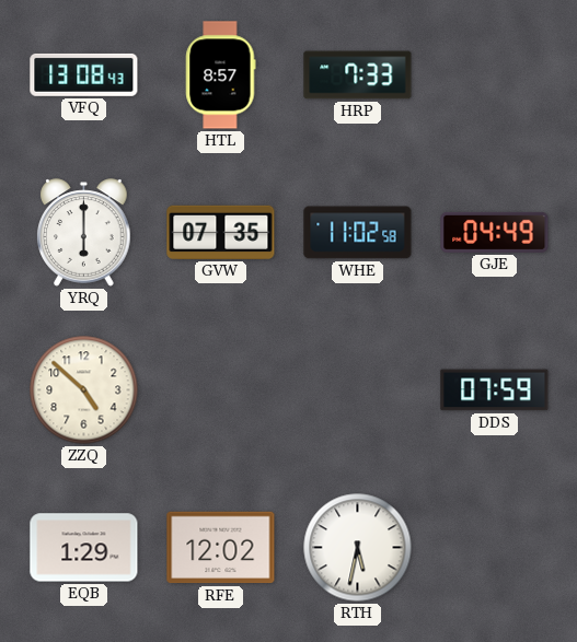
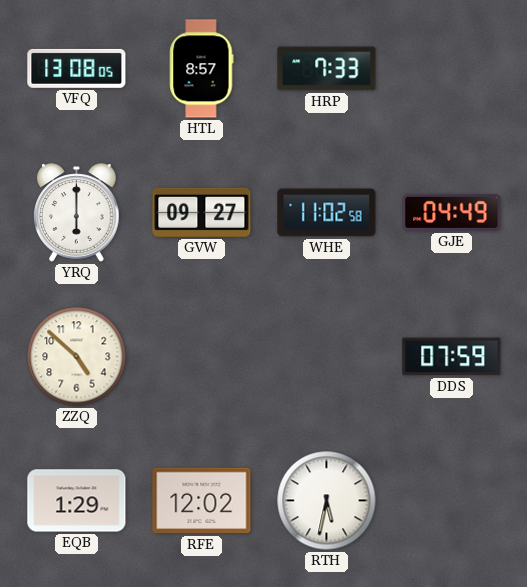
VFQ: 13:08:43 -> 13:08:05 (77, 68)
GVW: 07:35 -> 09:27 (202, 212)
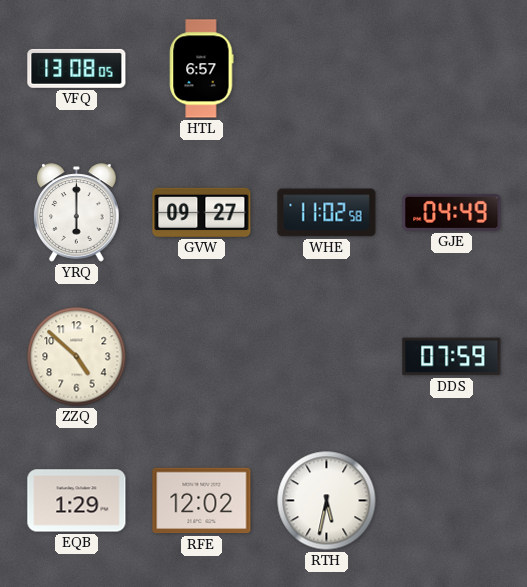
HTL: 8:57 -> 6:57 (202, 69)
HRP: 7:33 -> none (327, 69)
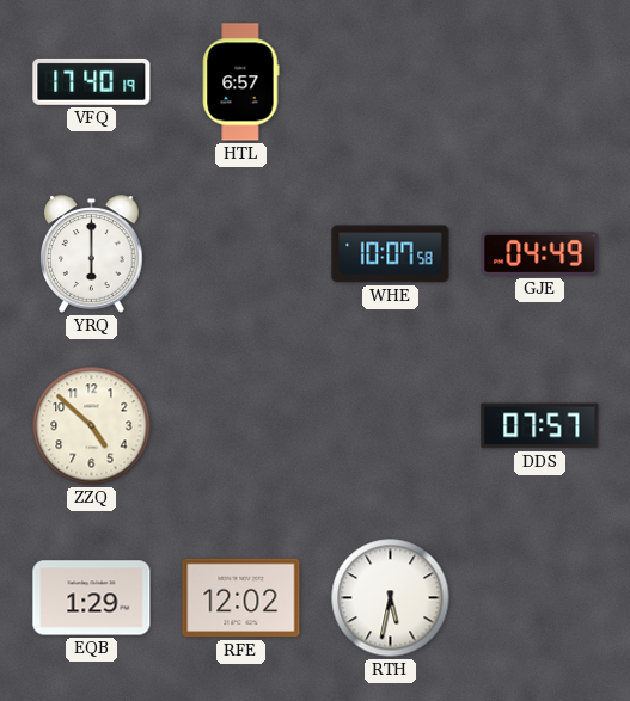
VFQ: 13:08 -> 17:40 (92, 81)
GVW: 09:27 -> none (202, 212)
WHE: 11:02 -> 10:07 (391, 254)
DDS: 07:59 -> 07:57 (540, 426)
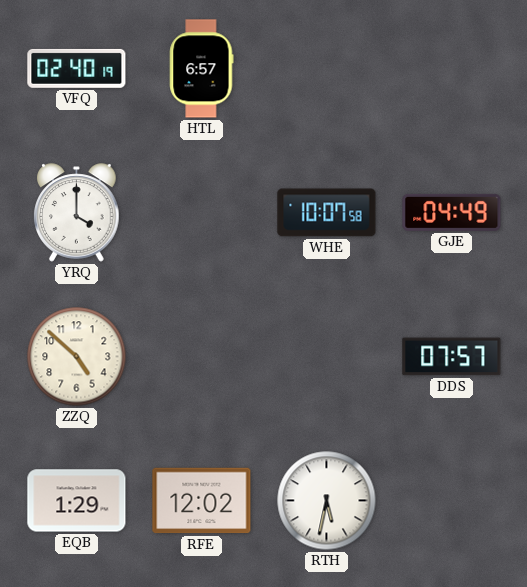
VFQ: 17:40 -> 02:40 (77, 68)
YRQ: 6:00 -> 4:00 (77, 213)
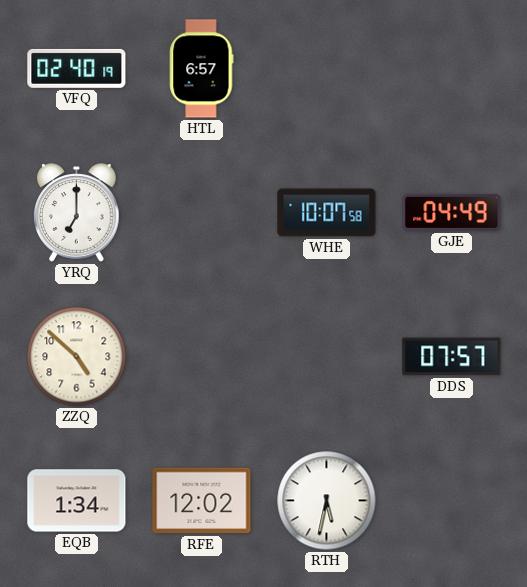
YRQ: 4:00 -> 7:00 (77, 213)
EQB: 1:29 -> 1:34 (77, 501)
